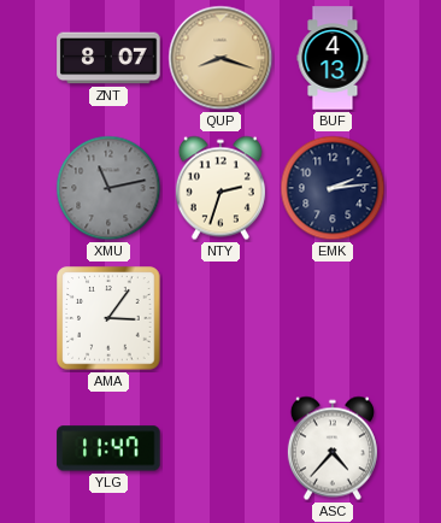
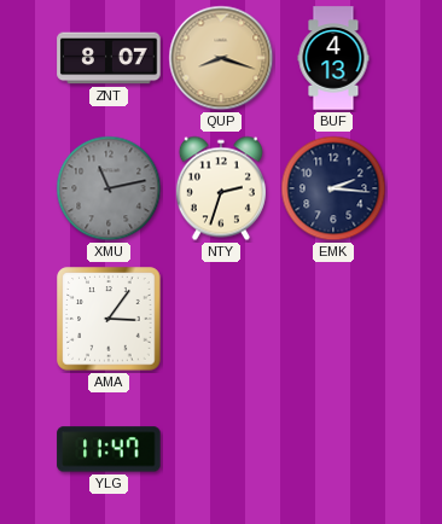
EMK: 2:14 -> 2:16 (333, 188)
ASC: 4:37 -> none (333, 448)
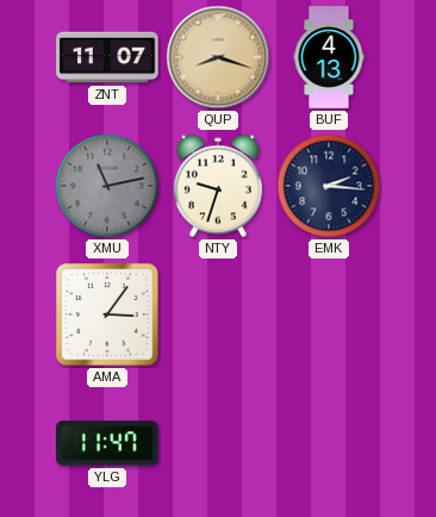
ZNT: 8:07 -> 11:07 (107, 57)
NTY: 2:33 -> 9:33 (218, 186)
